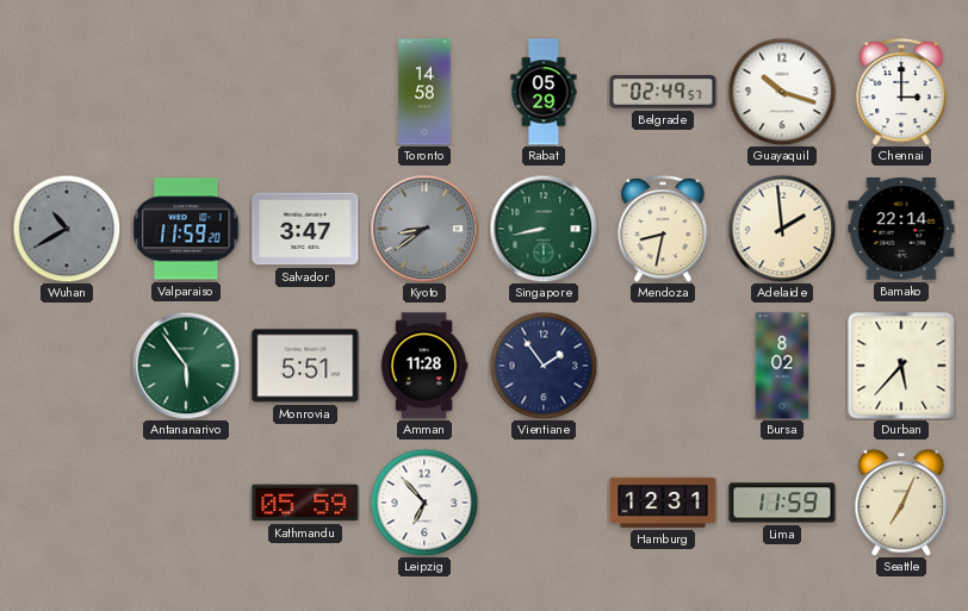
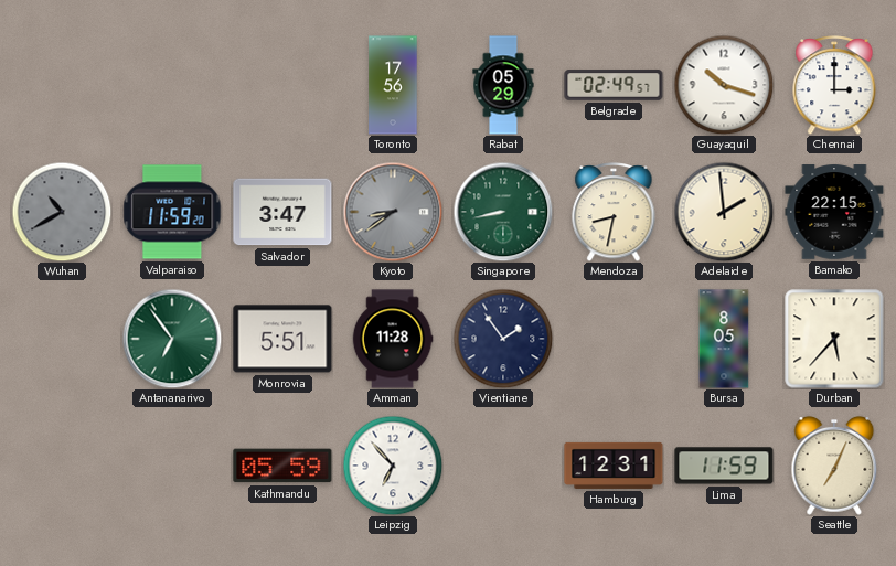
Toronto: 14:58 -> 17:56 (393, 85)
Bamako: 22:14 -> 22:15 (834, 212)
Antananarivo: 5:54 -> 6:54 (172, 339)
Bursa: 8:02 -> 8:05 (724, 339)
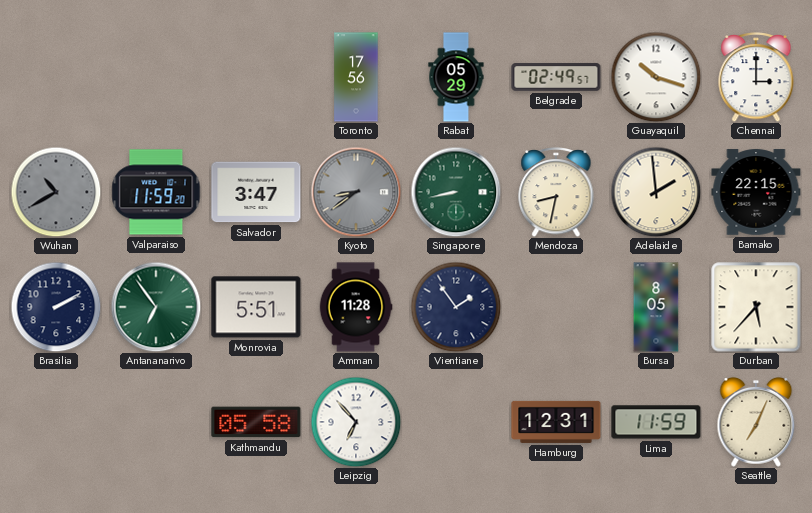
Brasilia: none -> 2:10 (56, 307)
Kathmandu: 05:59 -> 05:58 (256, 422)
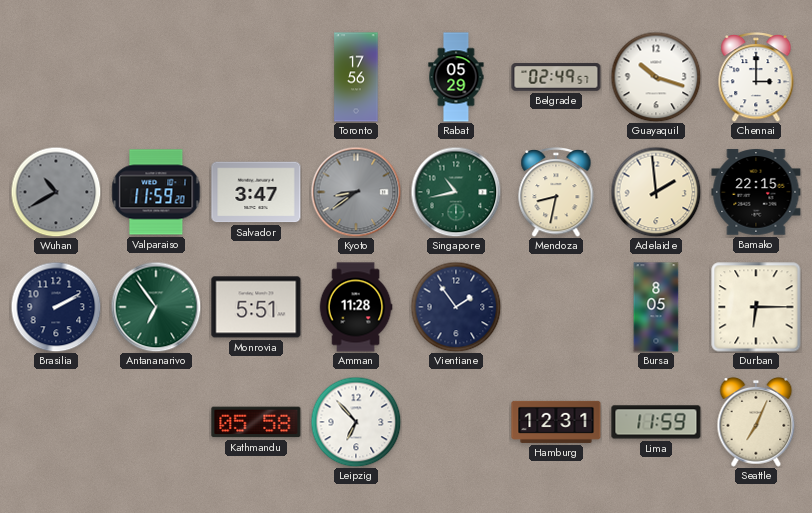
Singapore: 8:43 -> 10:43 (456, 192)
Durban: 5:37 -> 6:15 (756, 307)
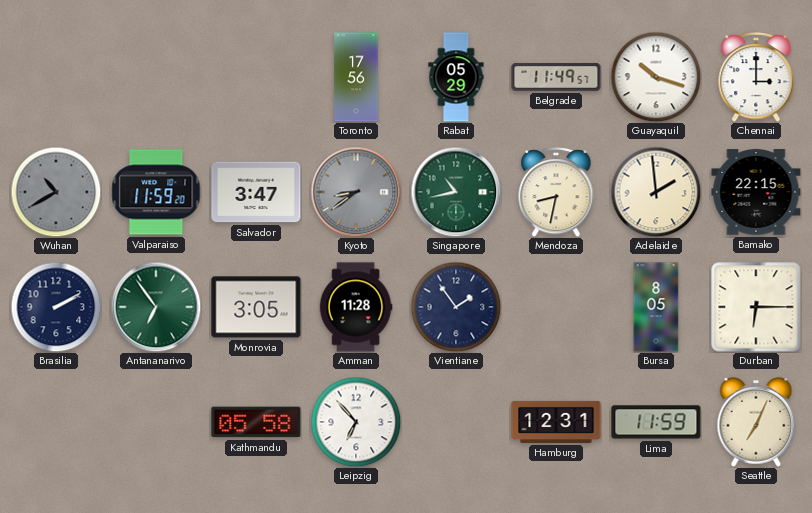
Belgrade: 02:49 -> 11:49 (556, 77)
Monrovia: 5:51 -> 3:05 (256, 307)
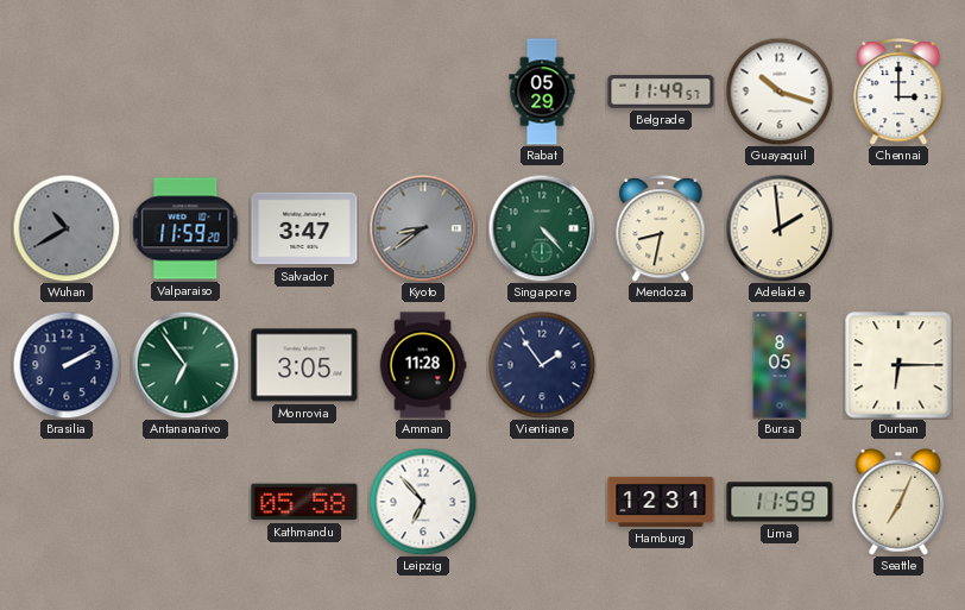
Toronto: 17:56 -> none (356, 77)
Singapore: 10:43 -> 4:23 (542, 228)
Bamako: 22:15 -> none (756, 192)
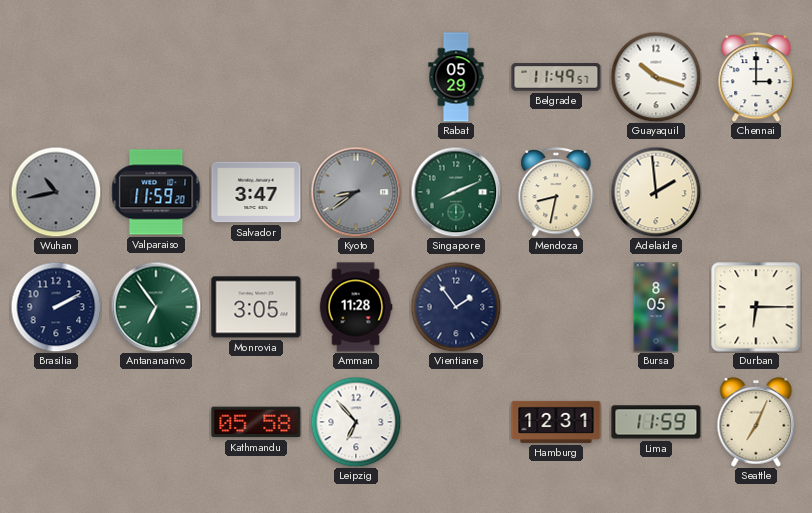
Wuhan: 10:40 -> 10:43 (56, 192)
Singapore: 4:23 -> 8:11 (456, 192)
